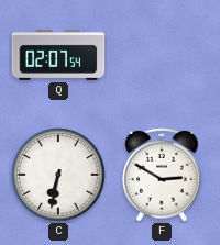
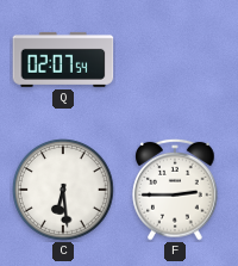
C: 6:32 -> 6:29 (63, 190)
F: 2:50 -> 2:45 (175, 190)
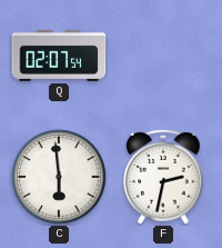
C: 6:29 -> 5:59 (59, 177)
F: 2:45 -> 2:32 (163, 177)
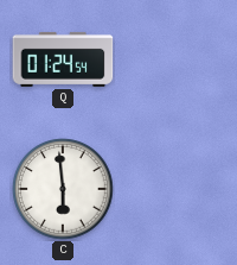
Q: 02:07 -> 01:24 (63, 59)
F: 2:32 -> none (163, 177)
